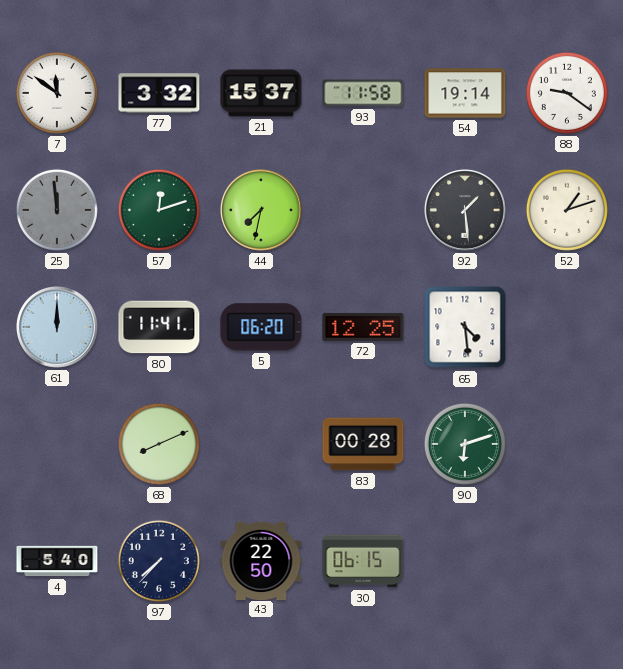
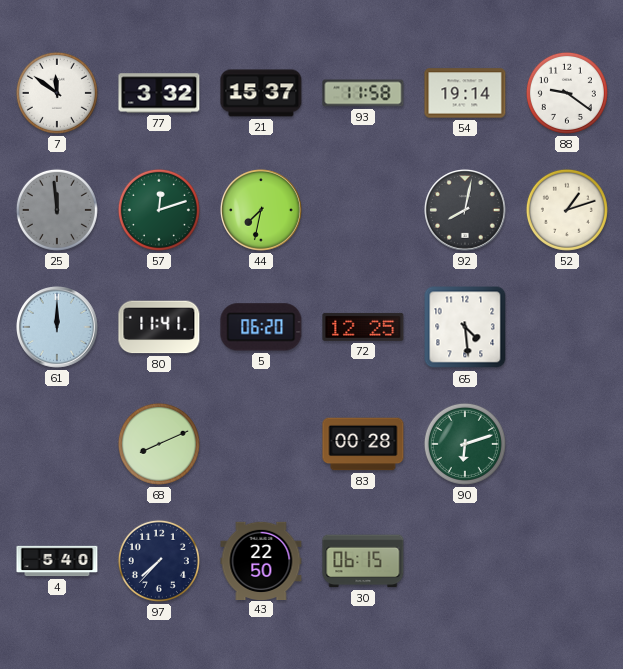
92: 1:29 -> 8:02 (466, 211)
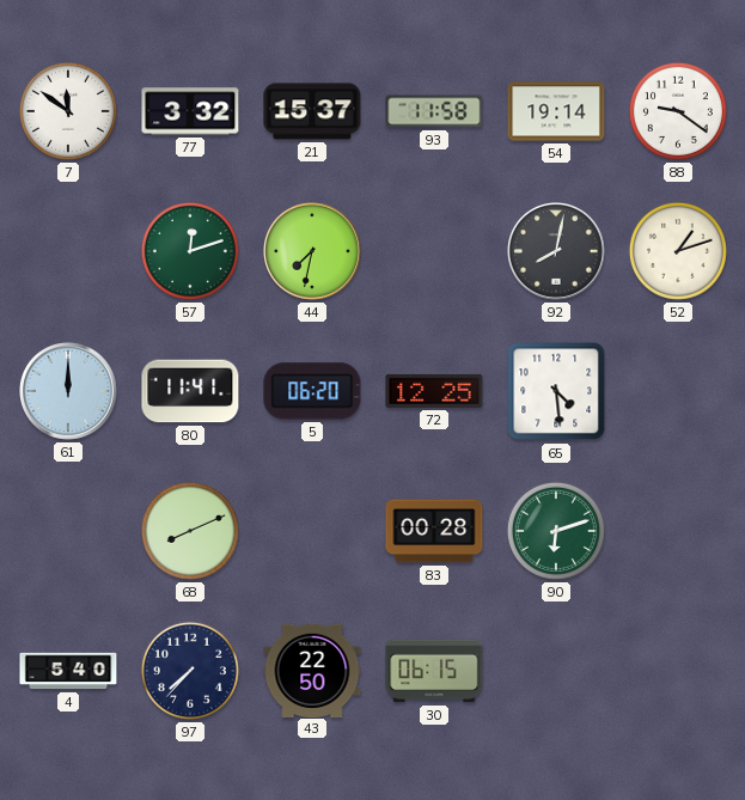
25: 11:59 -> none (57, 210)
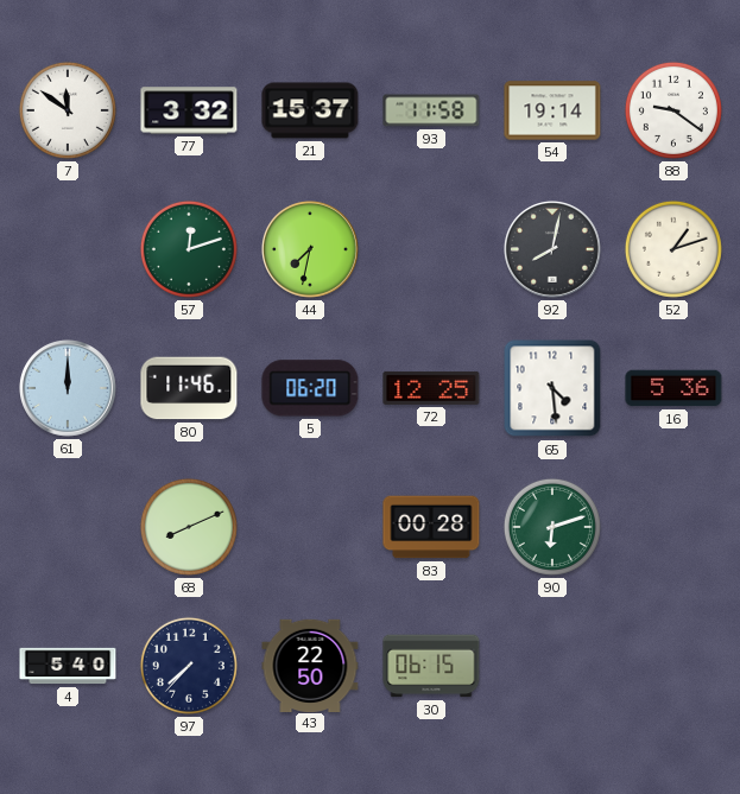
80: 11:41 -> 11:46 (189, 388)
16: none -> 5:36 (673, 388)
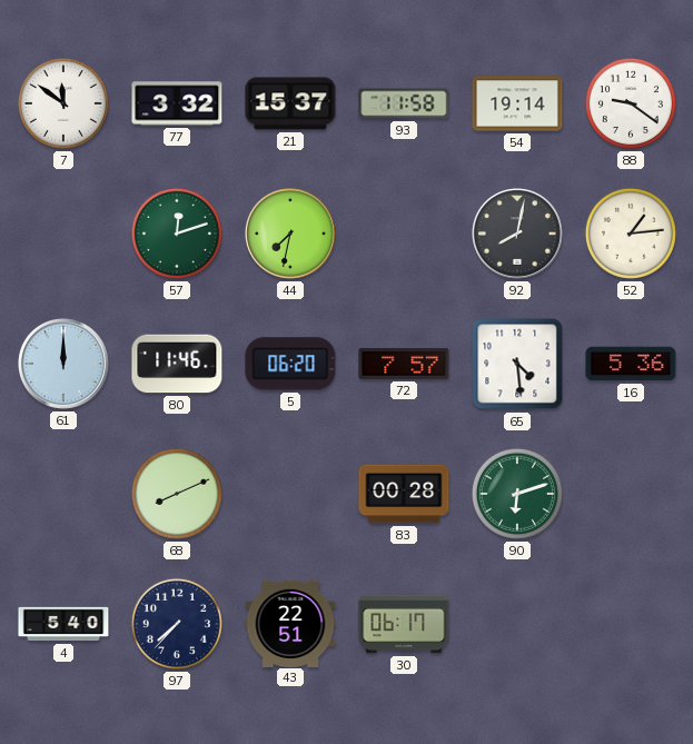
52: 1:12 -> 1:14 (631, 234)
72: 12:25 -> 7:57 (404, 364)
43: 22:50 -> 22:51 (290, 623)
30: 06:15 -> 06:17 (404, 624)
